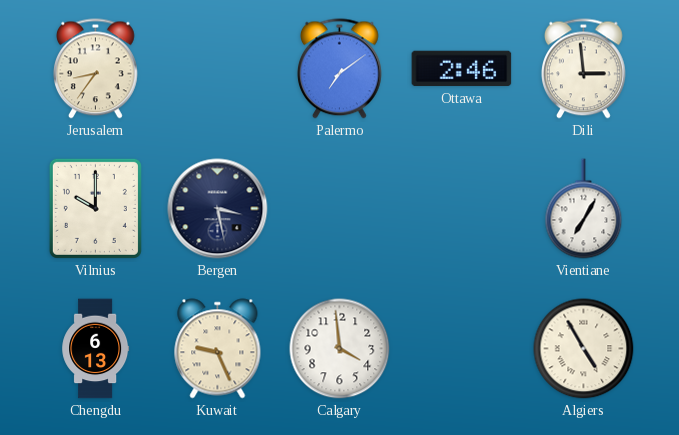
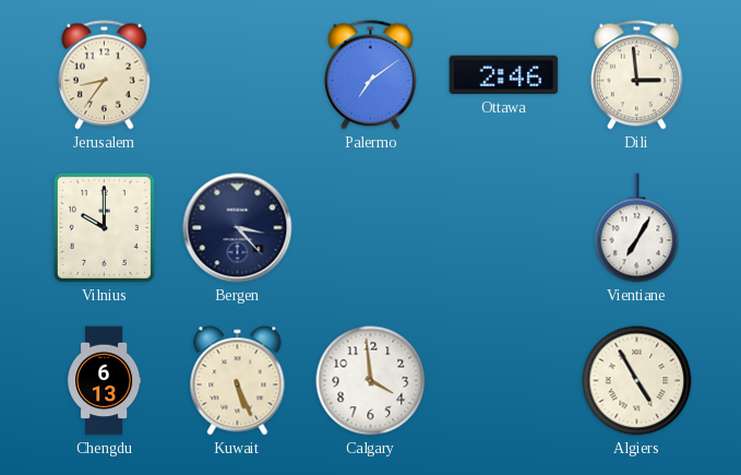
Bergen: 3:28 -> 3:23 (238, 228)
Kuwait: 9:26 -> 5:26 (238, 381)
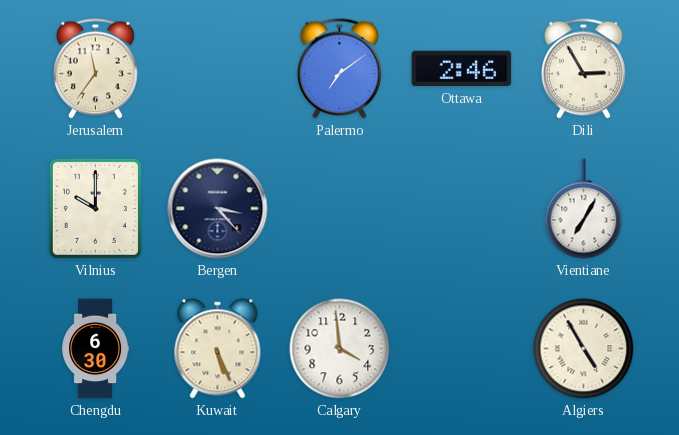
Jerusalem: 8:36 -> 11:36 (95, 69)
Dili: 2:59 -> 2:55 (583, 69)
Chengdu: 6:13 -> 6:30 (96, 349)
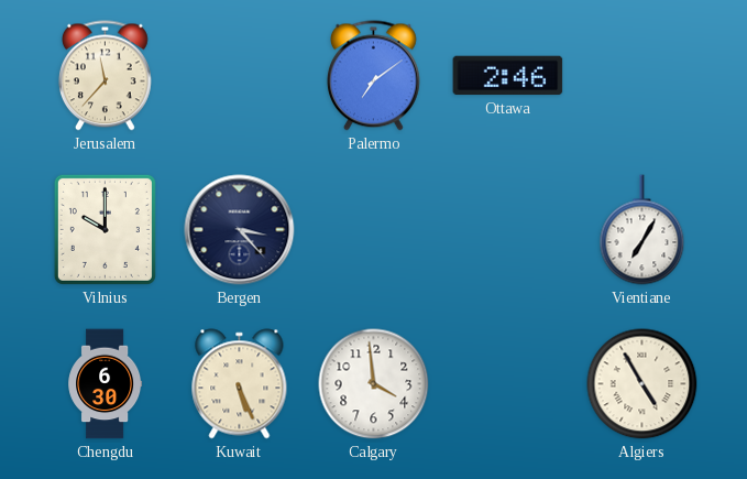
Jerusalem: 11:36 -> 11:37 (105, 76)
Dili: 2:55 -> none (583, 69)
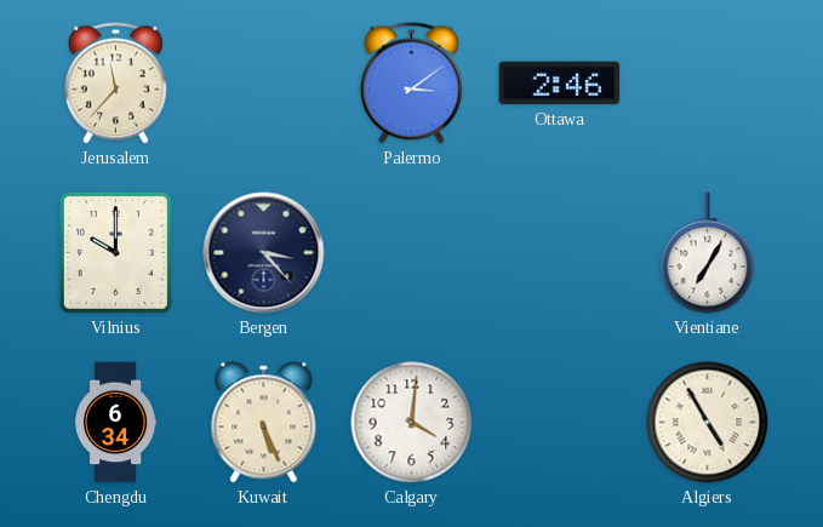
Palermo: 7:09 -> 3:09 (411, 84)
Chengdu: 6:30 -> 6:34 (116, 423)
Calgary: 3:59 -> 4:01 (412, 423)
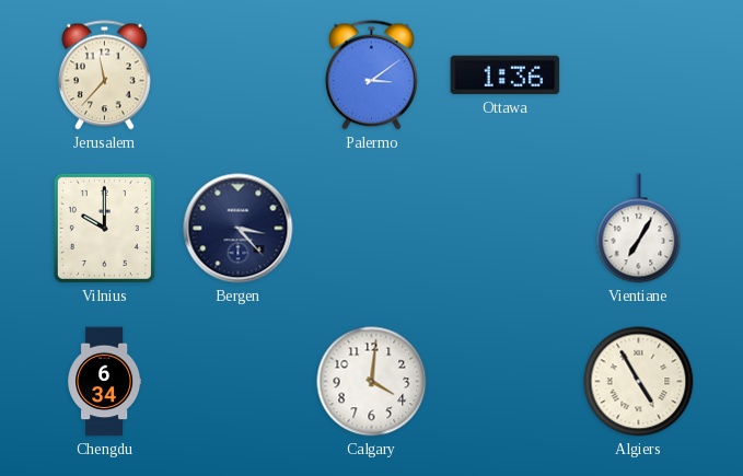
Ottawa: 2:46 -> 1:36 (506, 76)
Kuwait: 5:26 -> none (264, 423)
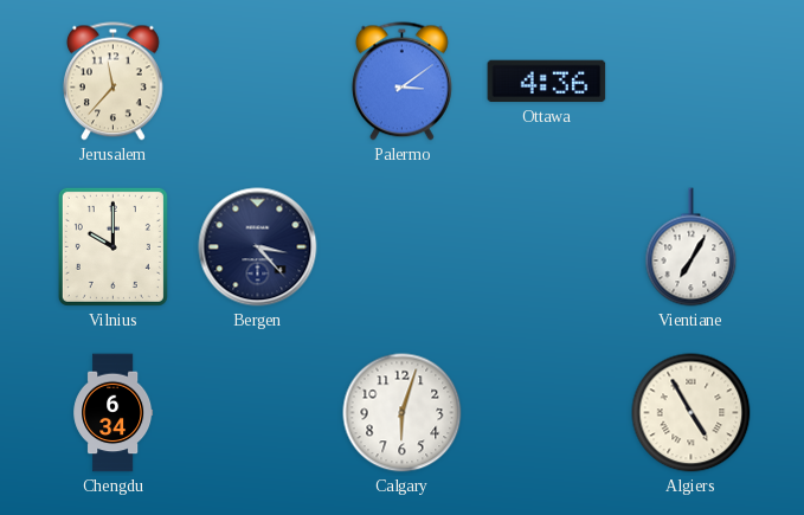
Ottawa: 1:36 -> 4:36 (547, 82)
Calgary: 4:01 -> 6:03 (403, 413)
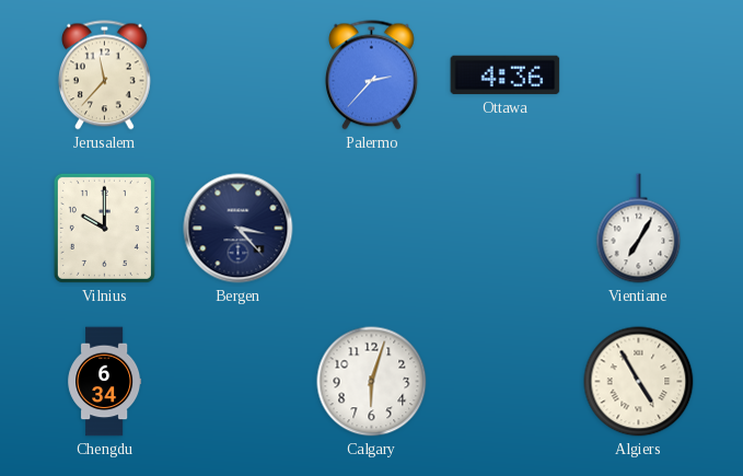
Palermo: 3:09 -> 2:37 (371, 76)
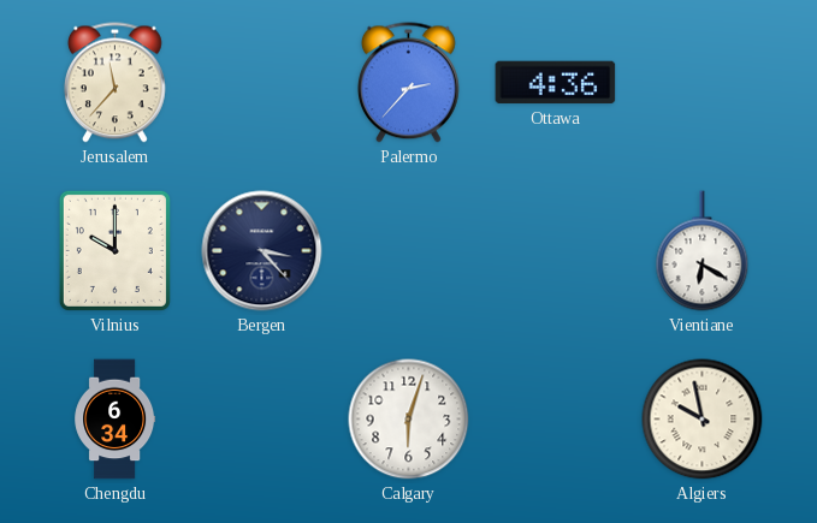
Vientiane: 7:05 -> 6:20 (703, 251)
Algiers: 4:55 -> 9:58 (703, 420)
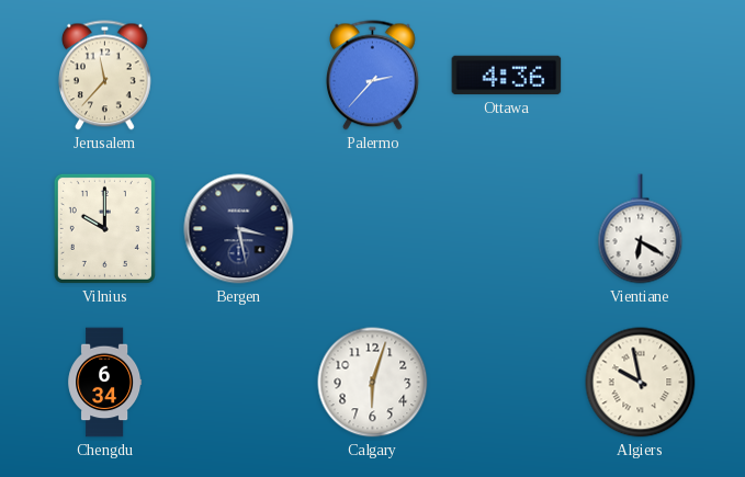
Bergen: 3:23 -> 3:28 (239, 229)
